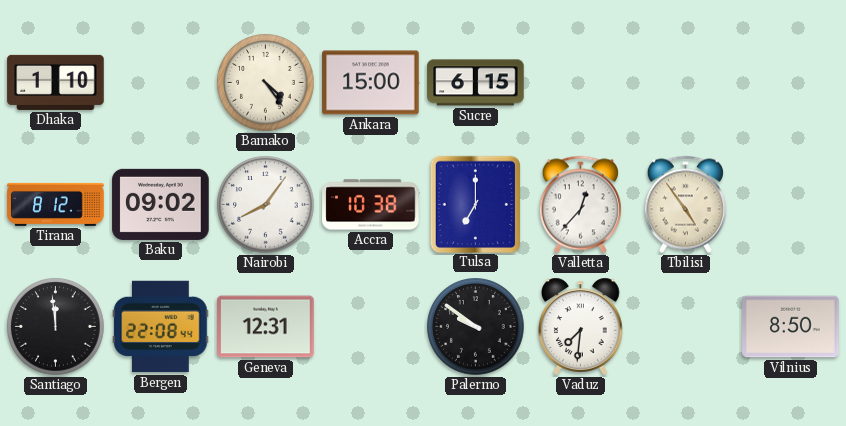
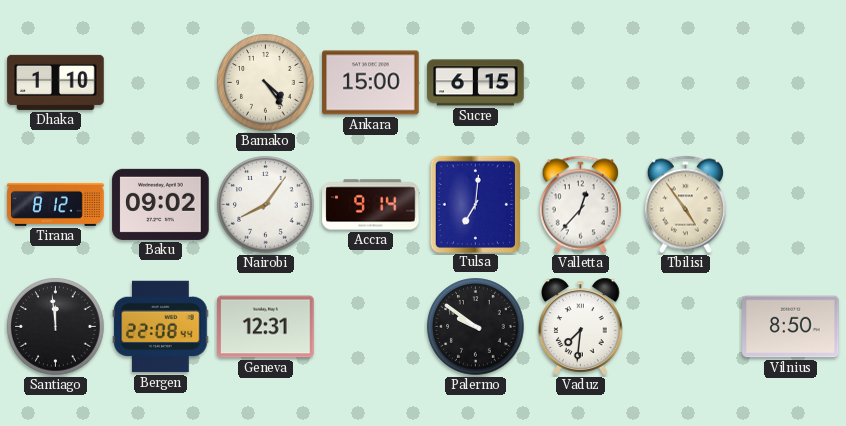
Accra: 10:38 -> 9:14 (371, 205)
Tulsa: 7:00 -> 7:01 (475, 204)
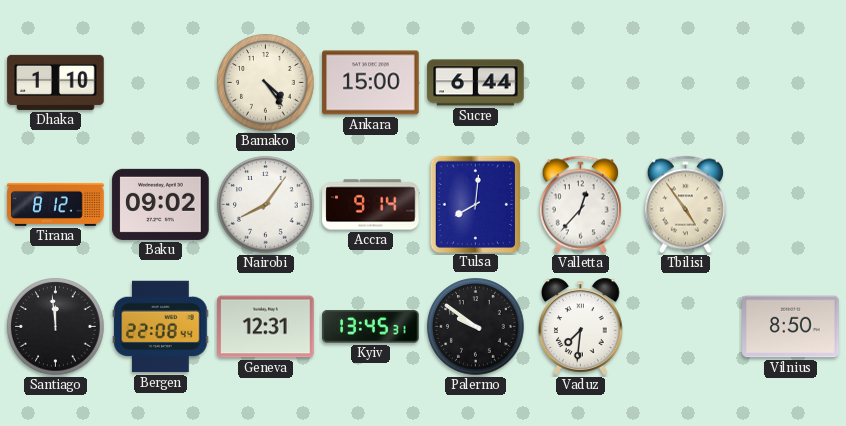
Sucre: 6:15 -> 6:44 (476, 83)
Tulsa: 7:01 -> 8:01 (475, 204)
Kyiv: none -> 13:45 (371, 327)
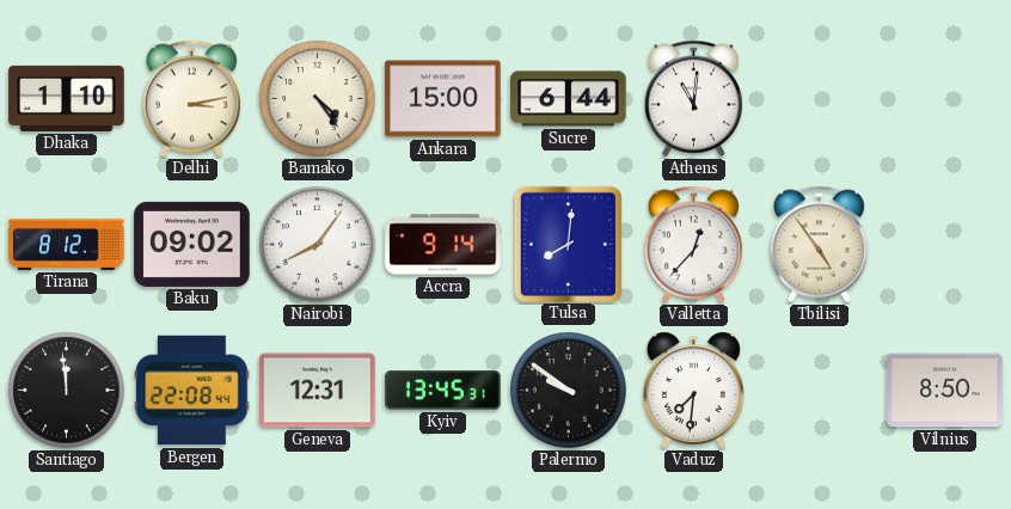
Delhi: none -> 3:13 (191, 99)
Athens: none -> 11:01 (693, 99)
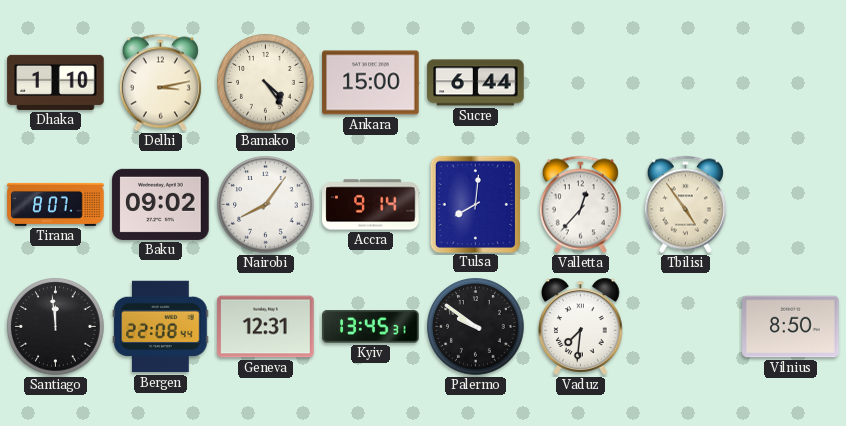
Athens: 11:01 -> none (693, 99)
Tirana: 8:12 -> 8:07 (56, 204)
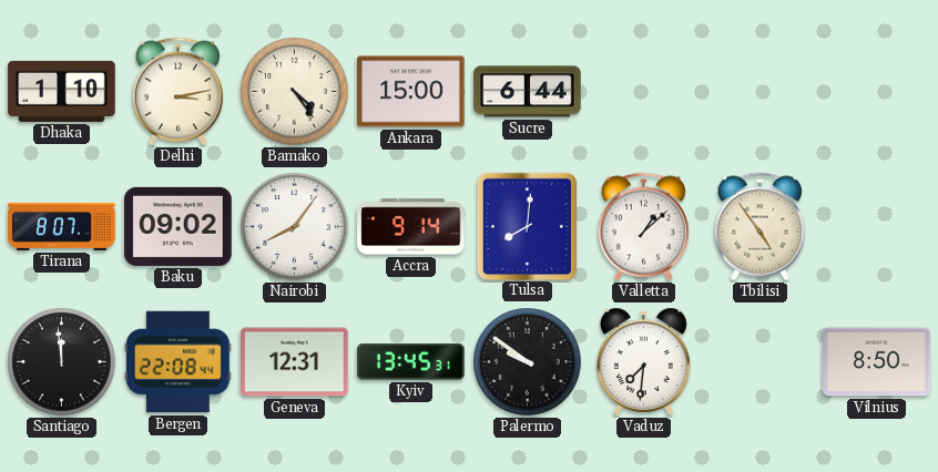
Valletta: 12:37 -> 1:08 (643, 227)
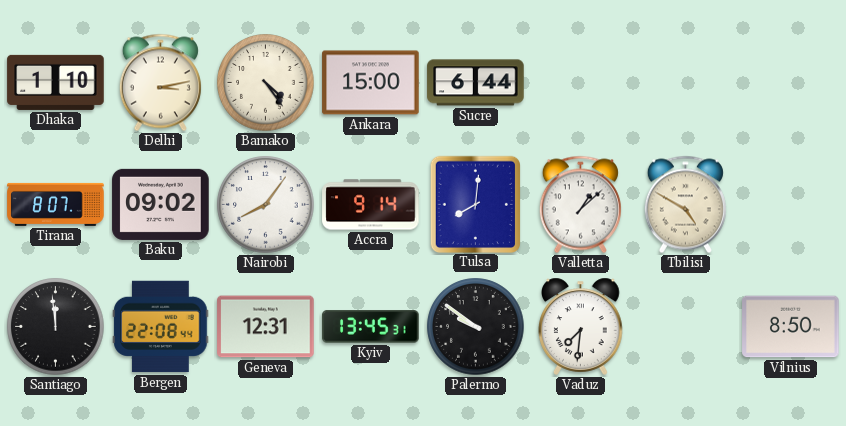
Tbilisi: 4:54 -> 4:50 (685, 205)
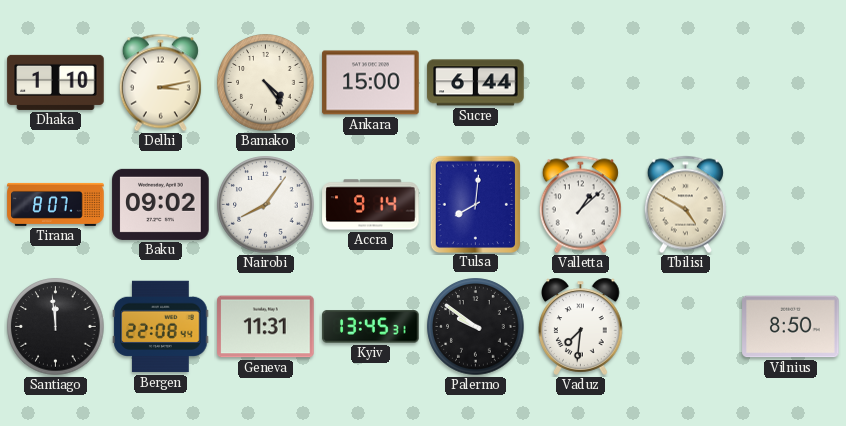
Geneva: 12:31 -> 11:31 (266, 327)
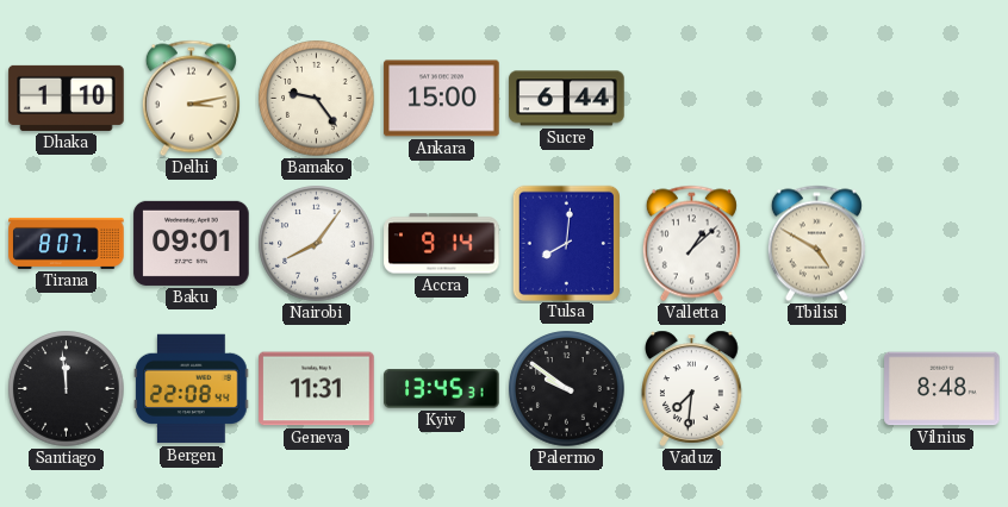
Bamako: 4:24 -> 9:24 (317, 99)
Baku: 09:02 -> 09:01 (192, 243)
Vilnius: 8:50 -> 8:48 (942, 389)
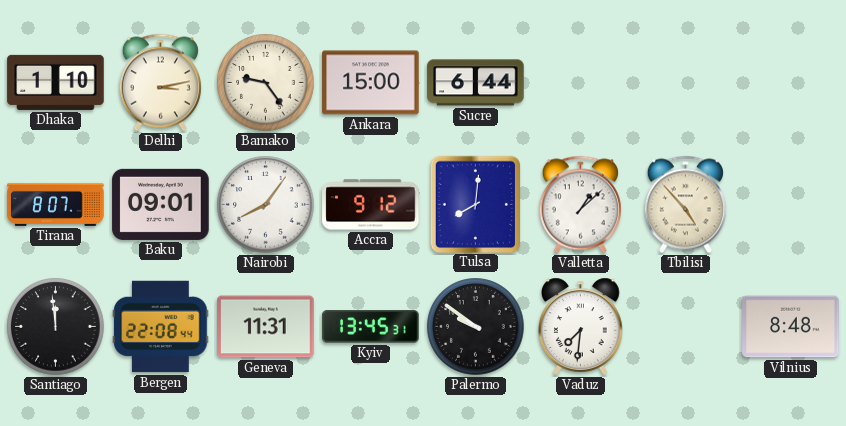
Accra: 9:14 -> 9:12 (371, 205)
Tbilisi: 4:50 -> 4:53 (685, 205)
